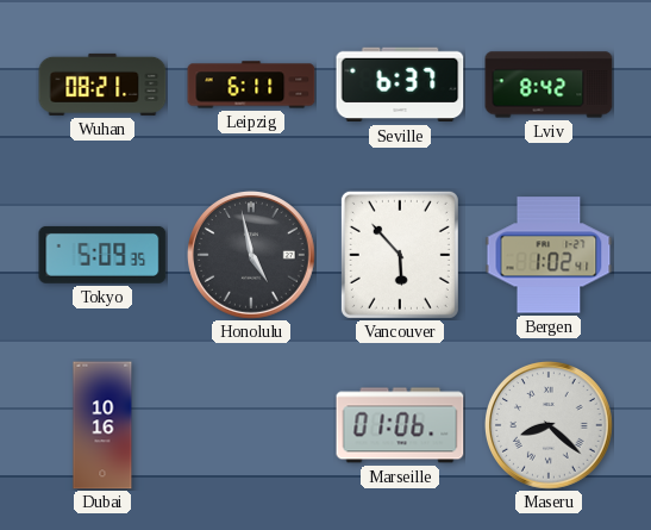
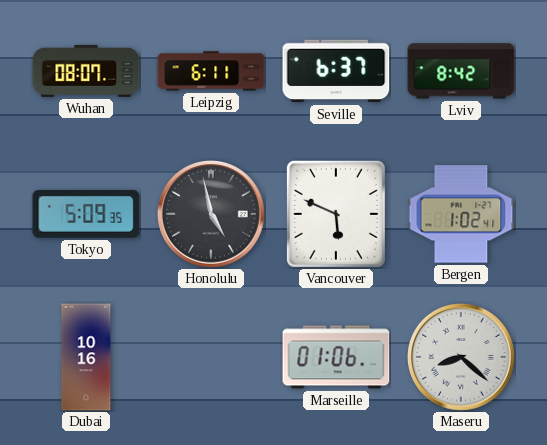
Wuhan: 08:21 -> 08:07 (86, 71)
Vancouver: 5:53 -> 5:49 (336, 214)
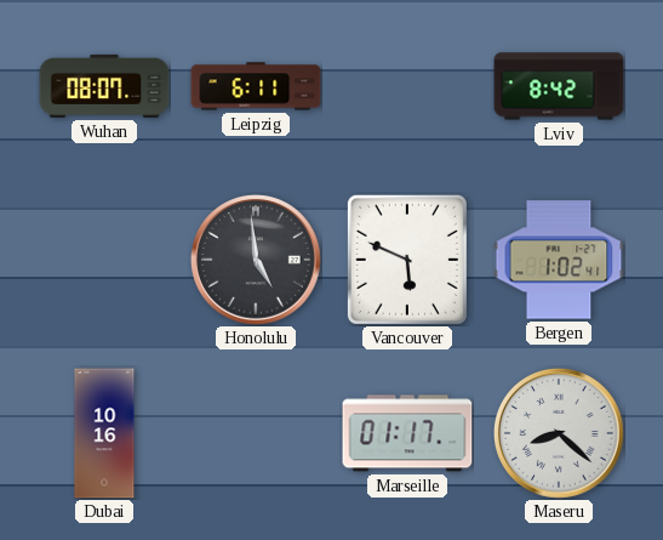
Seville: 6:37 -> none (336, 71)
Tokyo: 5:09 -> none (86, 214)
Honolulu: 4:58 -> 4:59 (257, 261)
Marseille: 01:06 -> 01:17 (407, 433)
